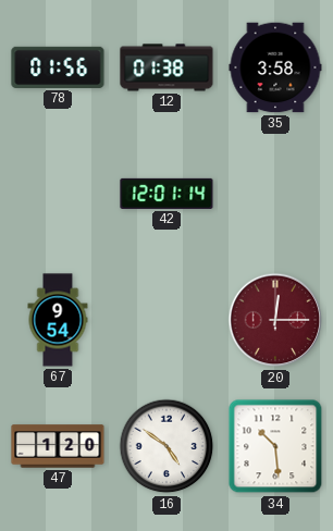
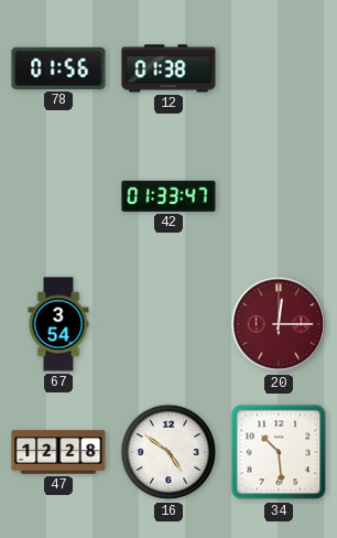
35: 3:58 -> none (275, 67)
42: 12:01 -> 01:33 (168, 196)
67: 9:54 -> 3:54 (58, 324)
47: 1:20 -> 12:28 (58, 452)
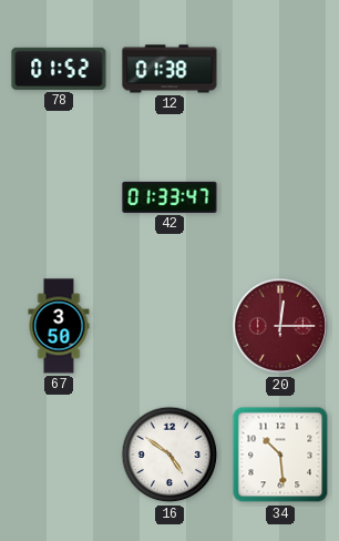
78: 01:56 -> 01:52 (59, 69)
67: 3:54 -> 3:50 (59, 326)
47: 12:28 -> none (58, 452)
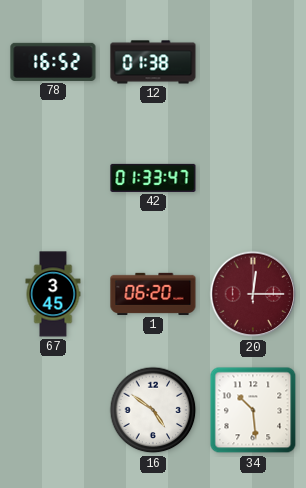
78: 01:52 -> 16:52 (53, 62)
67: 3:50 -> 3:45 (53, 294)
1: none -> 06:20 (153, 294)
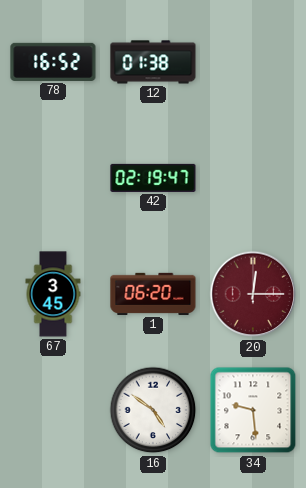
42: 01:33 -> 02:19 (153, 178)
34: 10:29 -> 9:29 (253, 410)
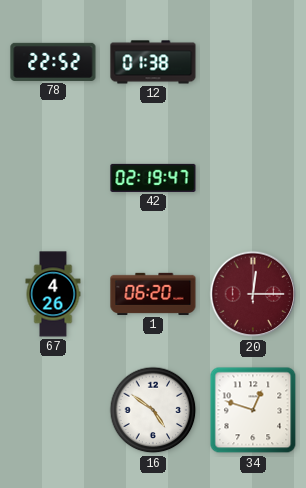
78: 16:52 -> 22:52 (53, 62)
67: 3:45 -> 4:26 (53, 294)
34: 9:29 -> 12:48 (253, 410)
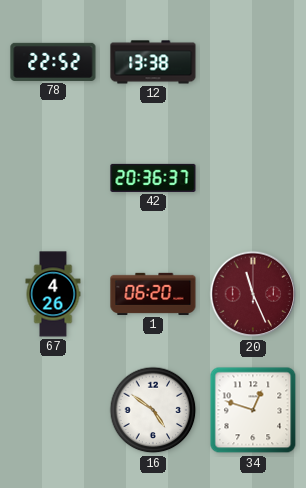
12: 01:38 -> 13:38 (153, 62)
42: 02:19 -> 20:36 (153, 178)
20: 12:15 -> 11:26 (253, 294)
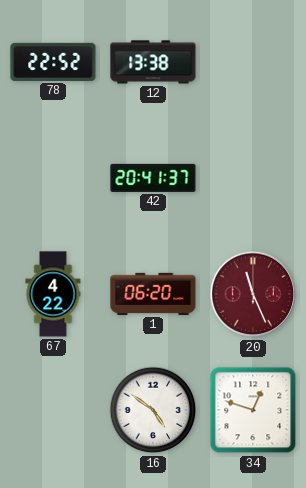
42: 20:36 -> 20:41 (153, 178)
67: 4:26 -> 4:22 (53, 294)
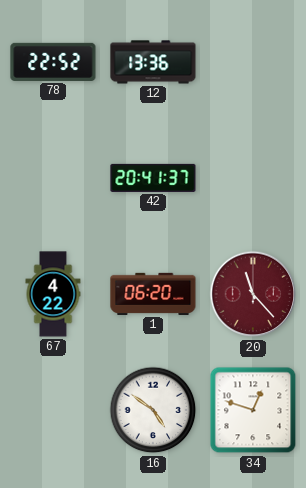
12: 13:38 -> 13:36 (153, 62)
20: 11:26 -> 11:23 (253, 294)
